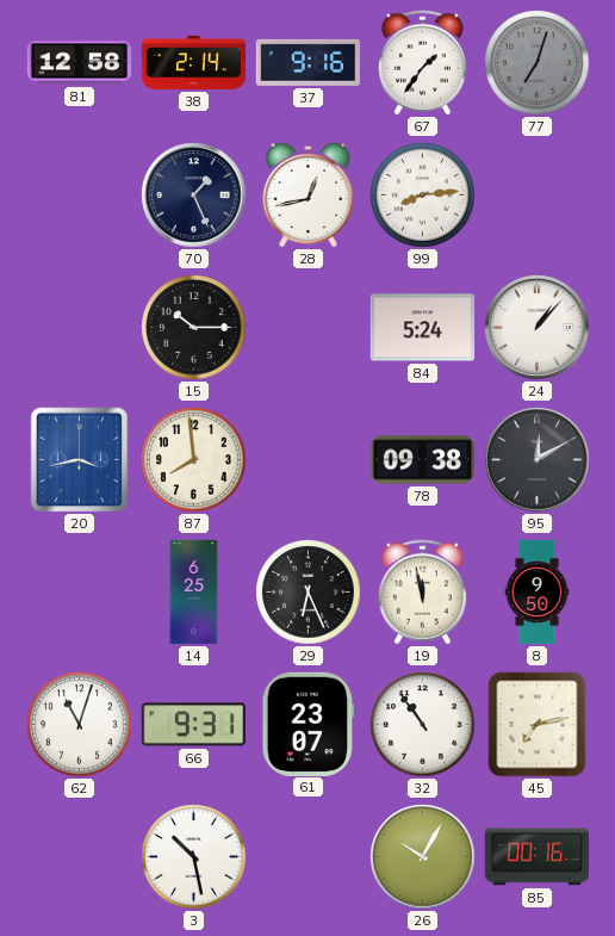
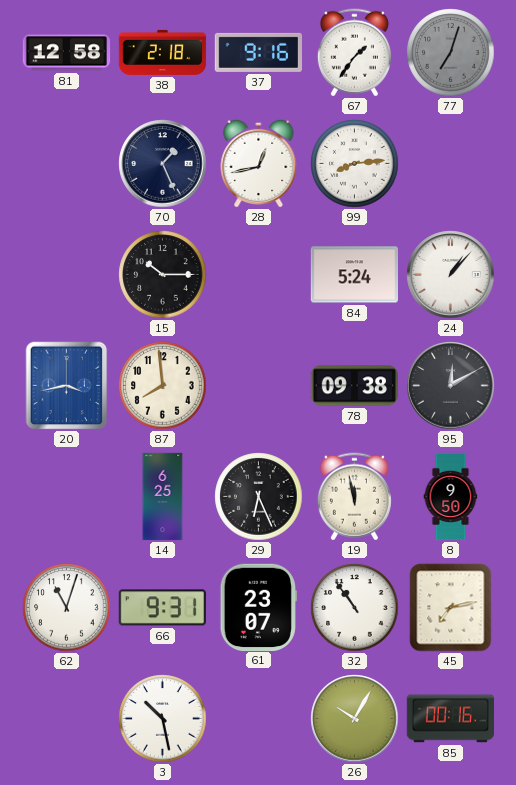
38: 2:14 -> 2:18 (163, 52)
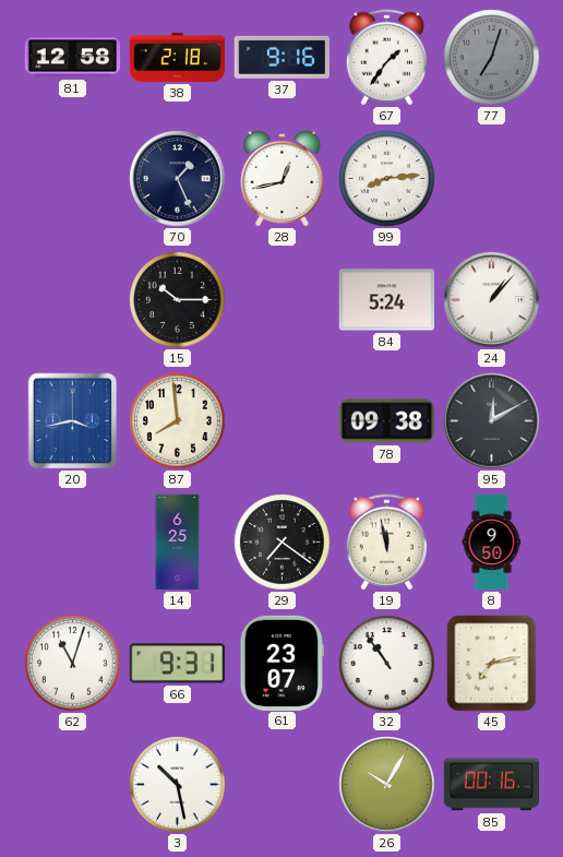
29: 6:26 -> 7:21 (283, 543)
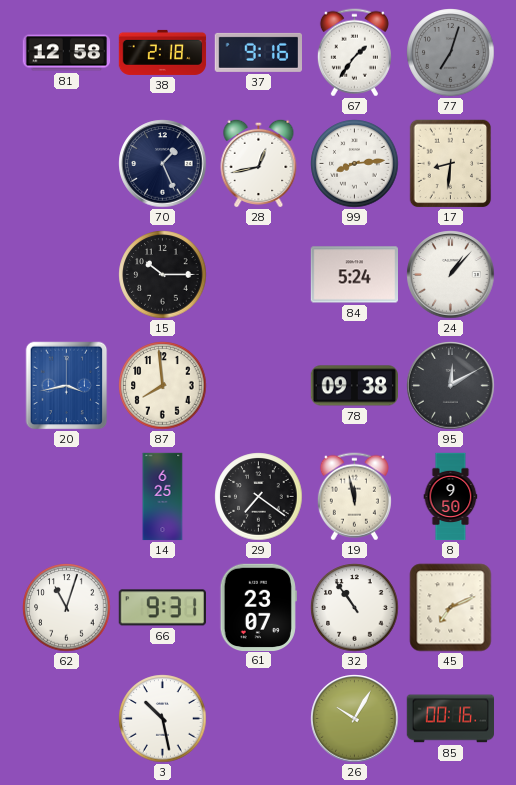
17: none -> 8:31 (451, 164)
45: 7:13 -> 7:11 (451, 608)
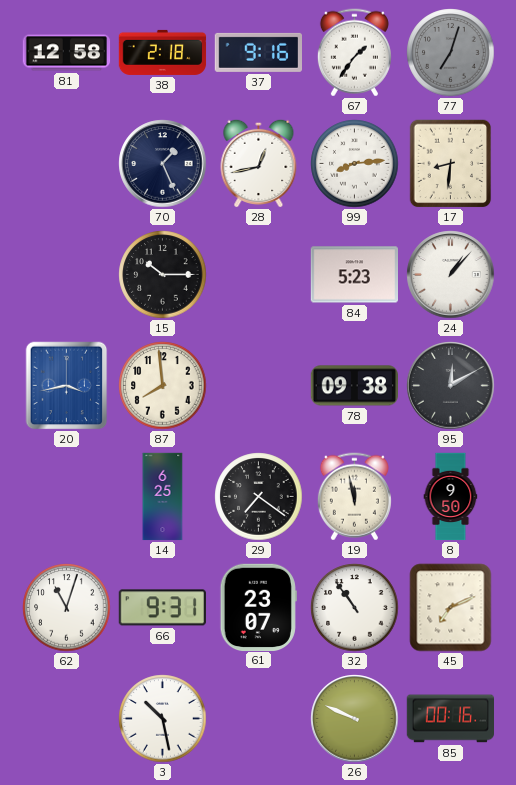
84: 5:24 -> 5:23 (354, 275)
26: 10:05 -> 9:49 (355, 719)
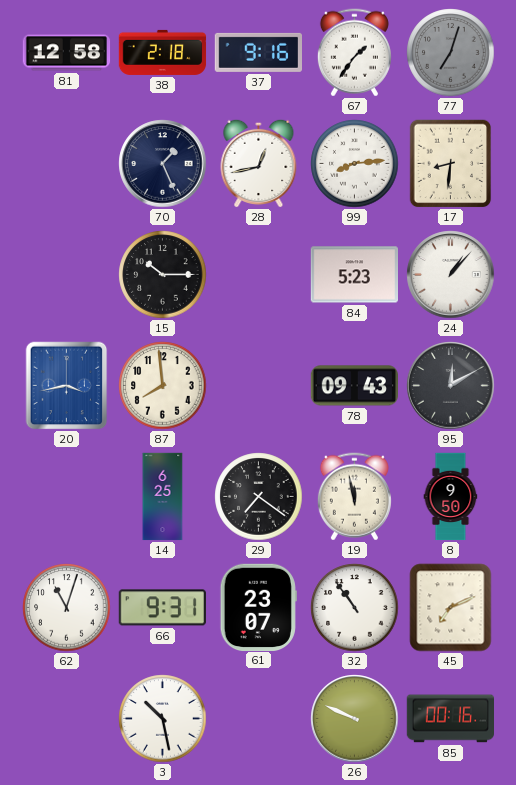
78: 09:38 -> 09:43 (354, 386)
